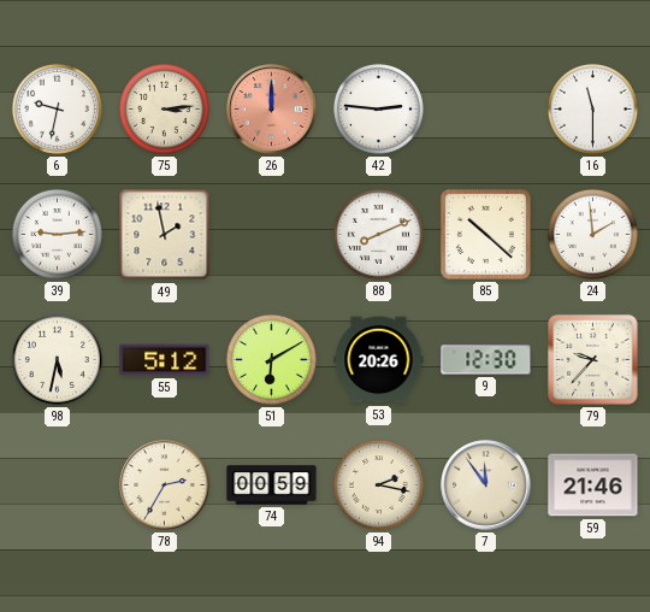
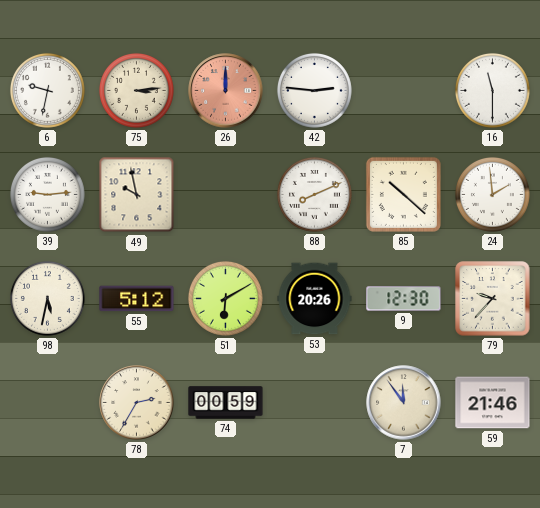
49: 1:58 -> 9:58 (137, 195)
94: 2:17 -> none (378, 484)
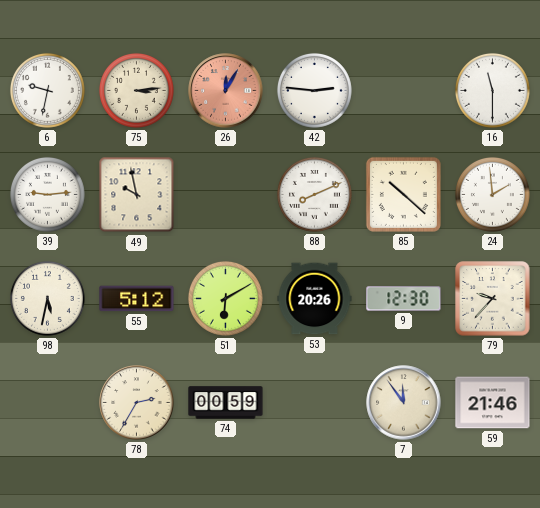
26: 12:00 -> 12:05 (226, 91)
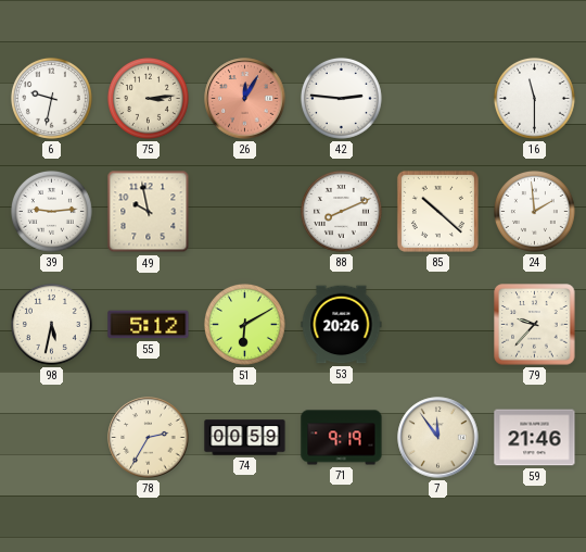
9: 12:30 -> none (404, 299)
71: none -> 9:19 (342, 438)
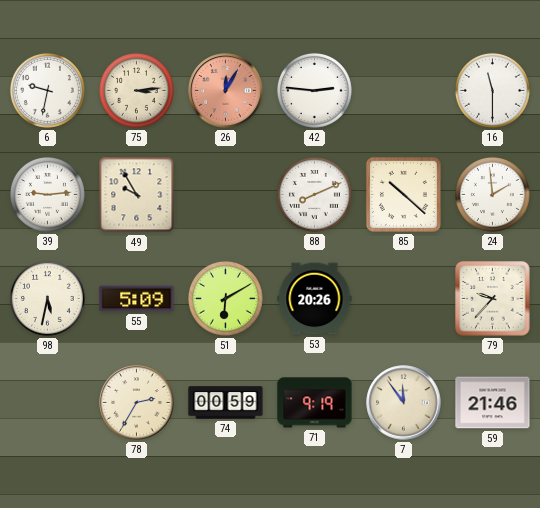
49: 9:58 -> 9:55 (137, 195)
55: 5:12 -> 5:09 (137, 299)
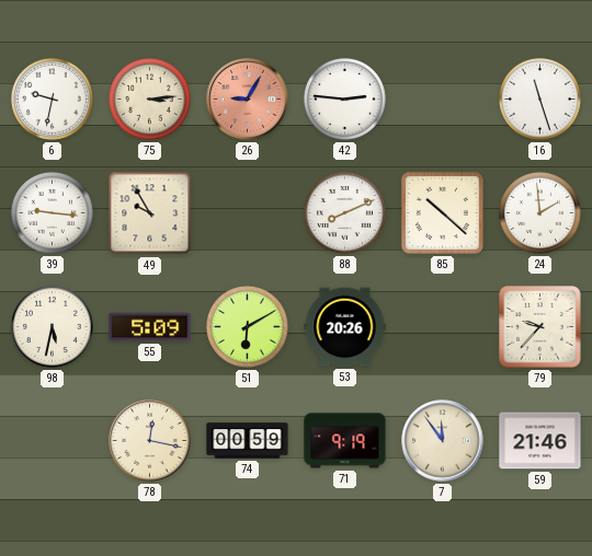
26: 12:05 -> 9:05 (248, 100)
16: 11:30 -> 11:27 (539, 99)
39: 9:14 -> 9:16 (52, 212)
78: 2:35 -> 12:17 (150, 441)
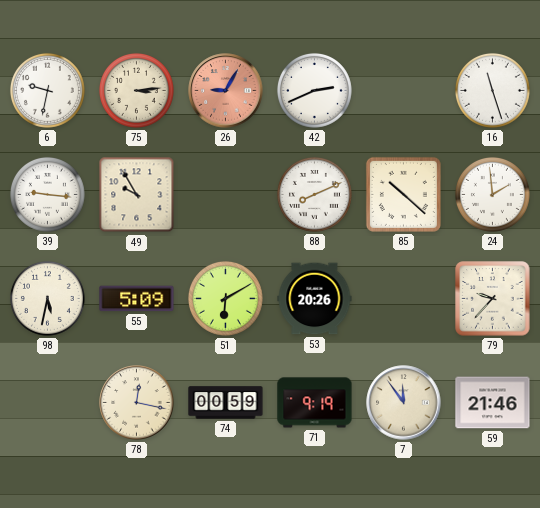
42: 2:46 -> 2:41 (314, 90)
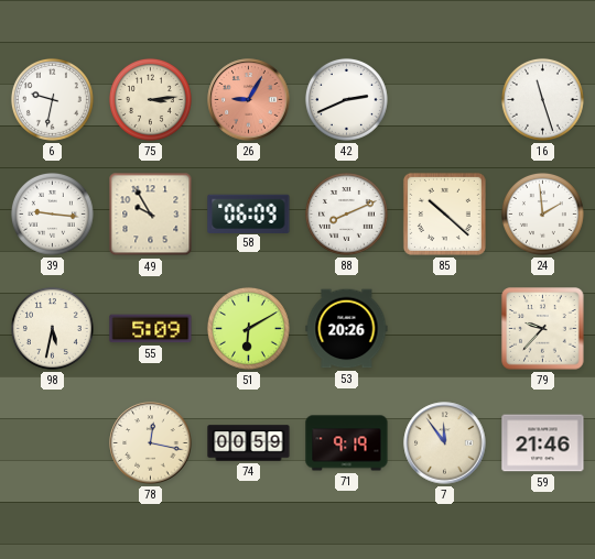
58: none -> 06:09 (249, 213)
